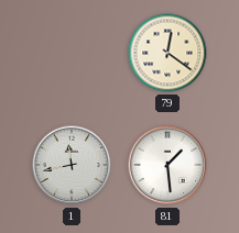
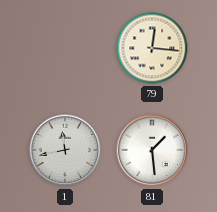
79: 12:21 -> 12:16 (152, 48)
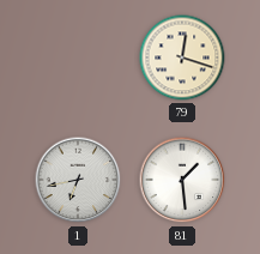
79: 12:16 -> 12:18 (182, 58)
1: 11:43 -> 6:43 (78, 180)
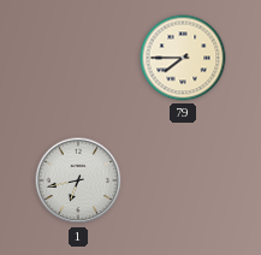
79: 12:18 -> 7:45 (183, 58)
81: 1:29 -> none (182, 180)
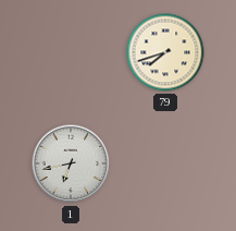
79: 7:45 -> 7:42 (165, 52)
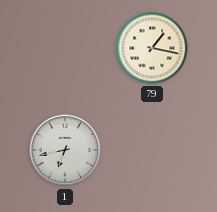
79: 7:42 -> 1:17 (152, 48)
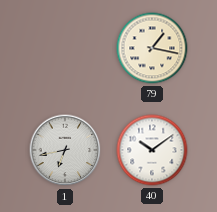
40: none -> 10:09 (152, 150)
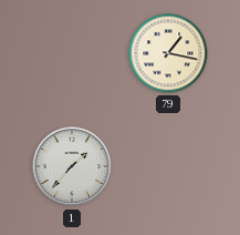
1: 6:43 -> 1:37 (72, 166)
40: 10:09 -> none (152, 150)
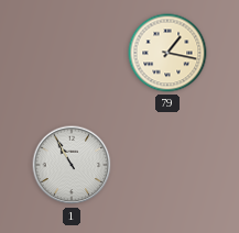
1: 1:37 -> 10:55 (72, 165)
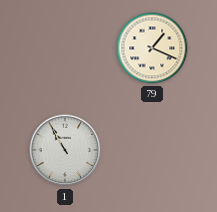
79: 1:17 -> 1:19 (152, 48)
